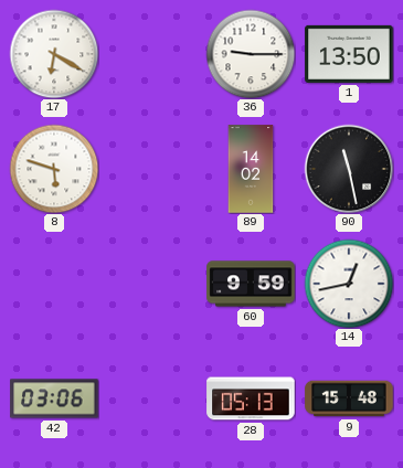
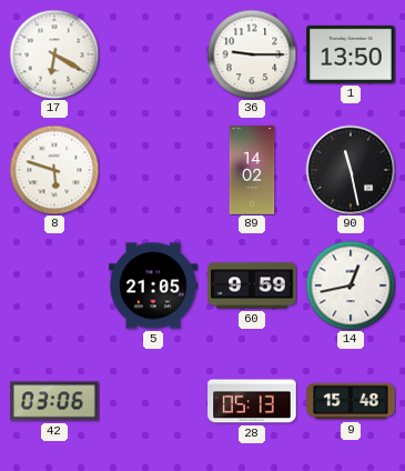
5: none -> 21:05 (153, 285)
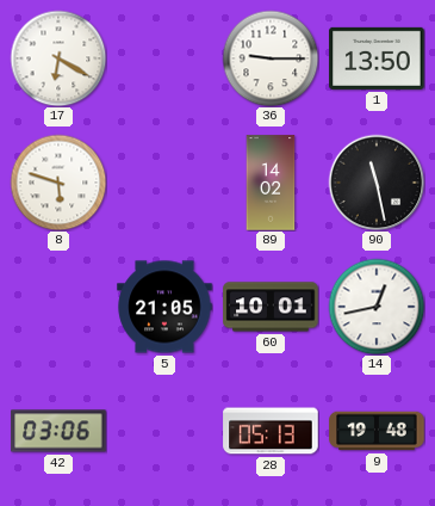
60: 9:59 -> 10:01 (271, 307)
9: 15:48 -> 19:48 (377, 431)
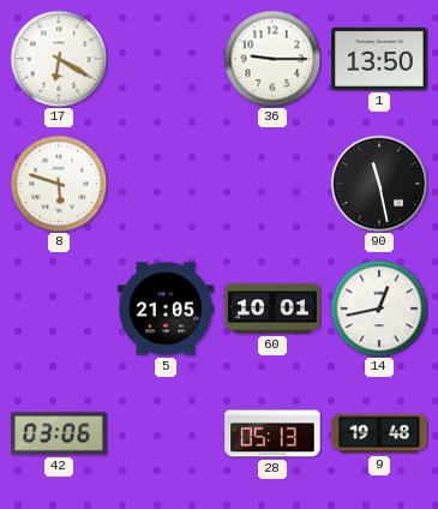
89: 14:02 -> none (271, 183)
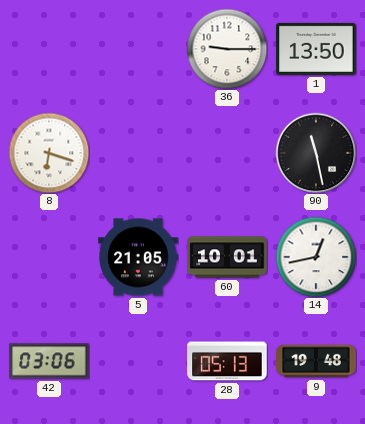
17: 6:20 -> none (59, 59)
8: 5:48 -> 6:18 (49, 153)
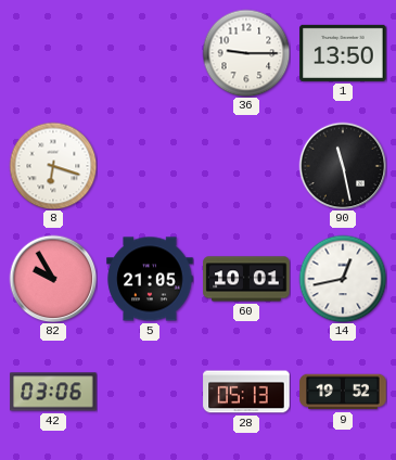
82: none -> 9:55 (53, 279)
9: 19:48 -> 19:52 (343, 392)
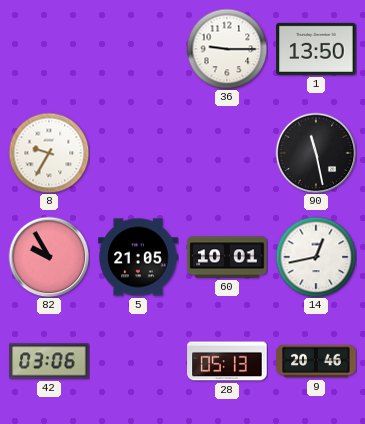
8: 6:18 -> 9:35 (49, 153)
9: 19:52 -> 20:46 (316, 361)
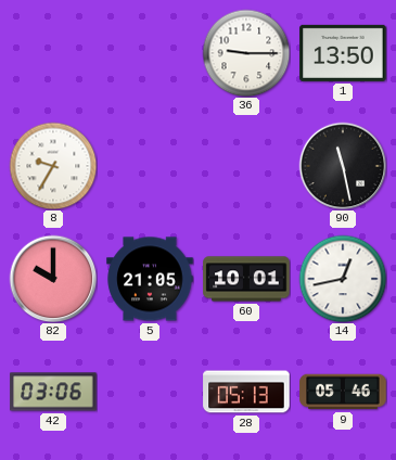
82: 9:55 -> 10:00 (53, 279)
9: 20:46 -> 05:46 (343, 392)
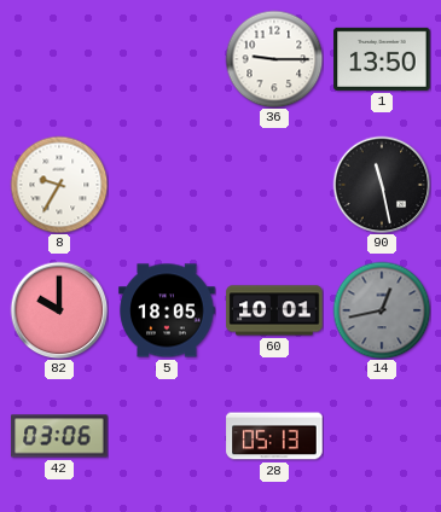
5: 21:05 -> 18:05 (167, 310)
14 dial: white -> grey (382, 310)
9: 05:46 -> none (343, 392)
